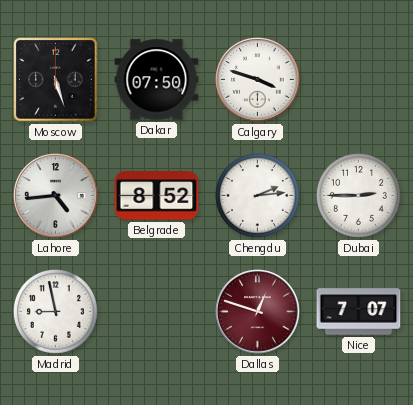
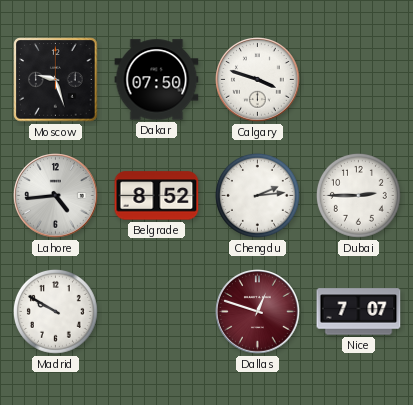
Moscow: 5:27 -> 9:27 (56, 80)
Madrid: 8:58 -> 9:50 (55, 311)
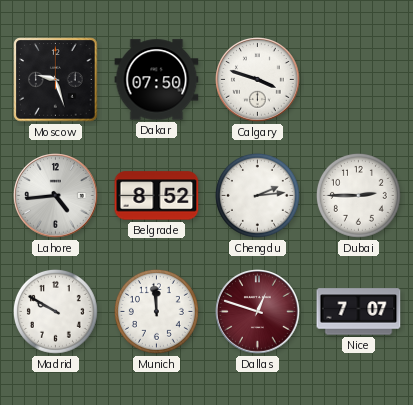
Munich: none -> 11:59 (156, 311)
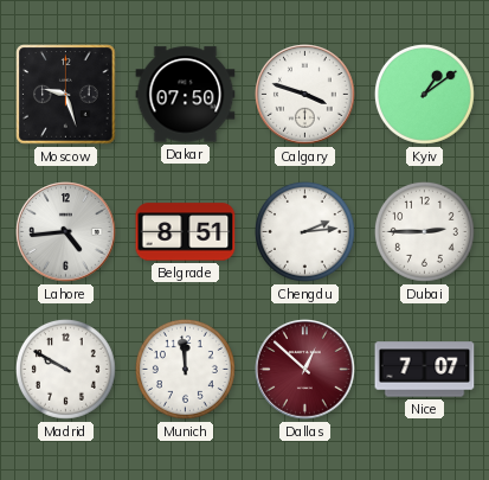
Kyiv: none -> 1:09 (424, 94)
Belgrade: 8:52 -> 8:51 (186, 232)
Dallas: 12:48 -> 12:52 (305, 370)
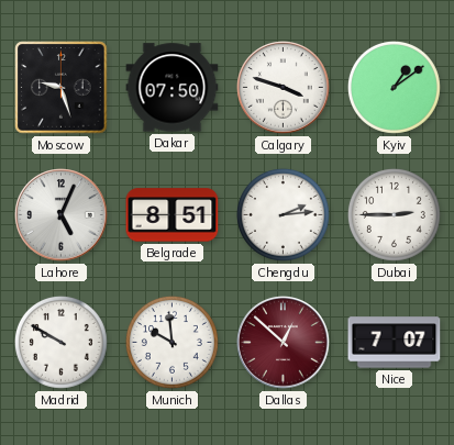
Lahore: 4:44 -> 5:04 (62, 215)
Munich: 11:59 -> 9:59 (171, 342)
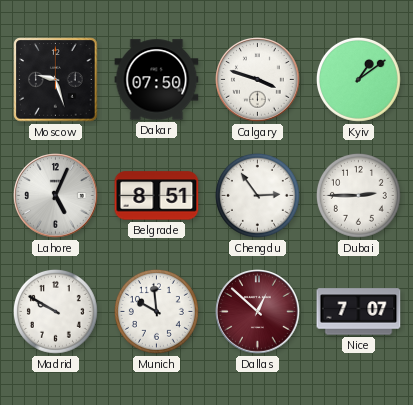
Chengdu: 2:14 -> 2:54 (257, 195)
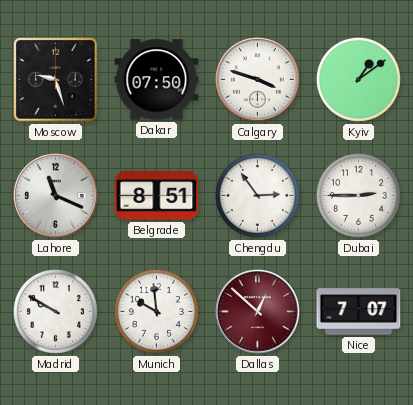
Lahore: 5:04 -> 11:19 (56, 196)
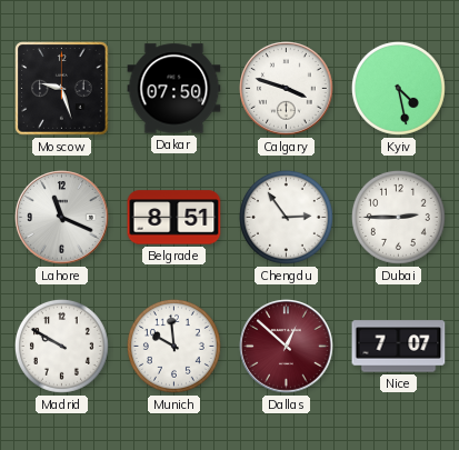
Kyiv: 1:09 -> 4:28 (398, 88)
